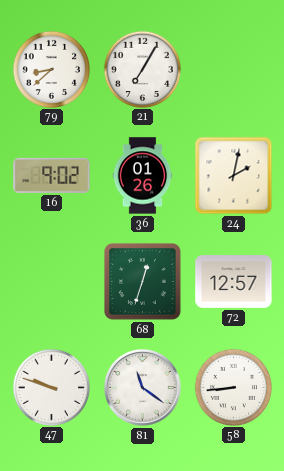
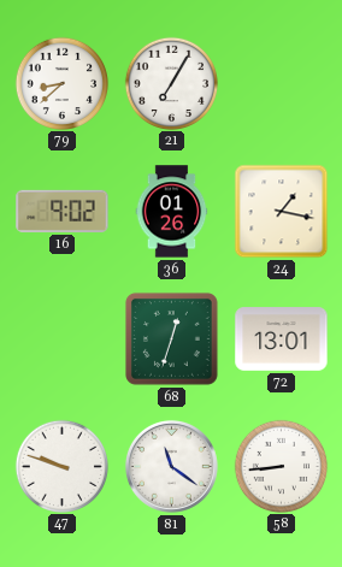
24: 2:02 -> 1:17 (282, 212)
72: 12:57 -> 13:01 (282, 339)
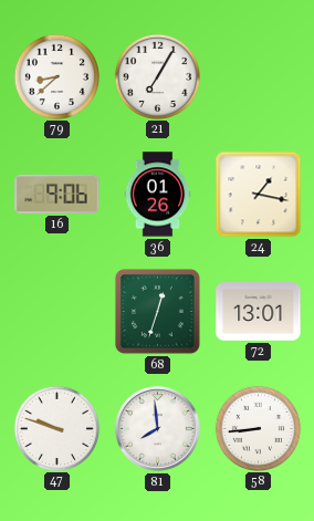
16: 9:02 -> 9:06 (57, 194)
81: 11:21 -> 7:59 (157, 428)
